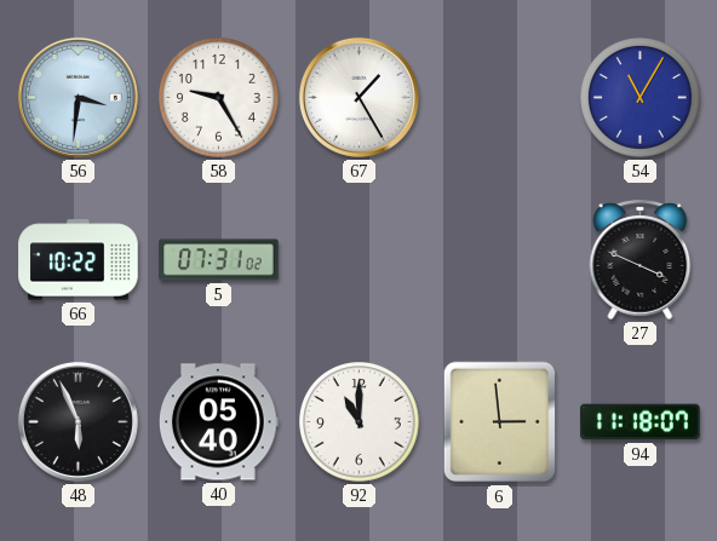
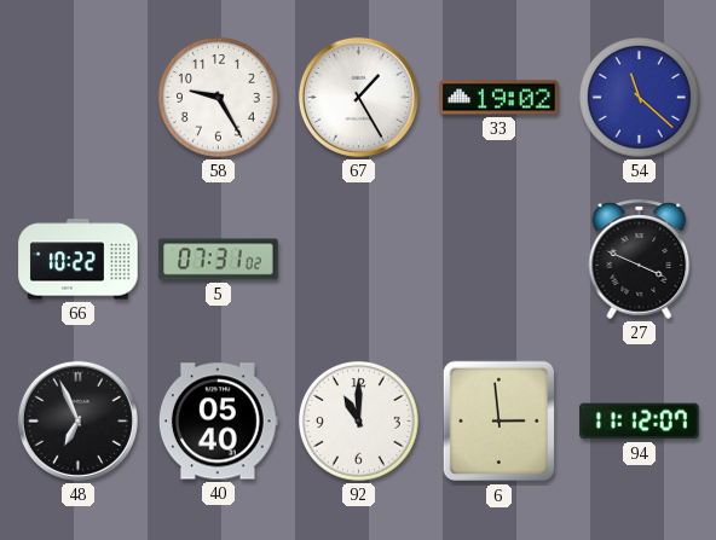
56: 3:31 -> none (78, 97)
33: none -> 19:02 (500, 98)
54: 11:05 -> 11:22 (640, 98)
48: 5:56 -> 6:56 (77, 420)
94: 11:18 -> 11:12 (640, 422)
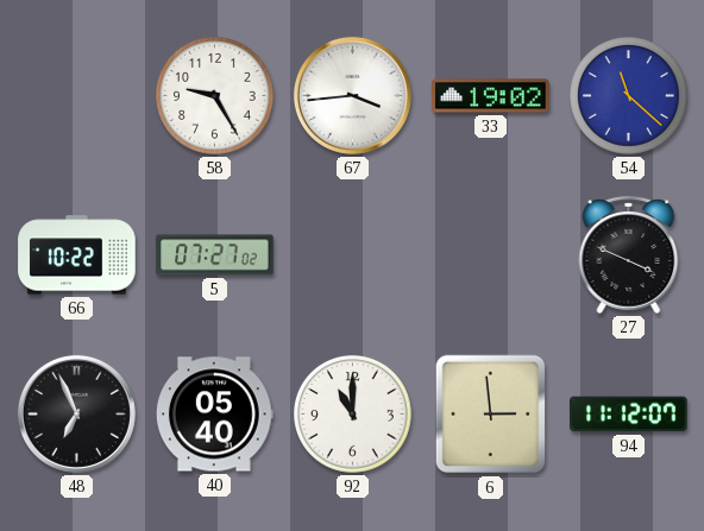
67: 1:25 -> 3:44 (352, 95)
5: 07:31 -> 07:27 (215, 255)
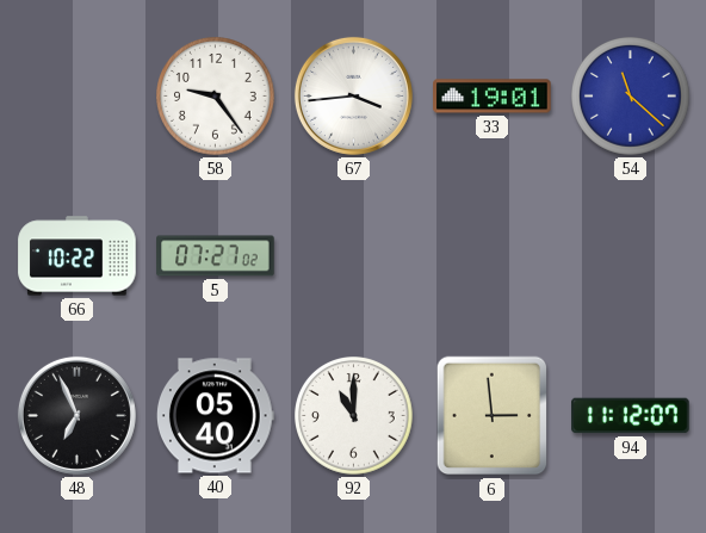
58: 9:25 -> 9:24 (216, 97)
33: 19:02 -> 19:01 (493, 97)
27: 3:49 -> none (629, 254)
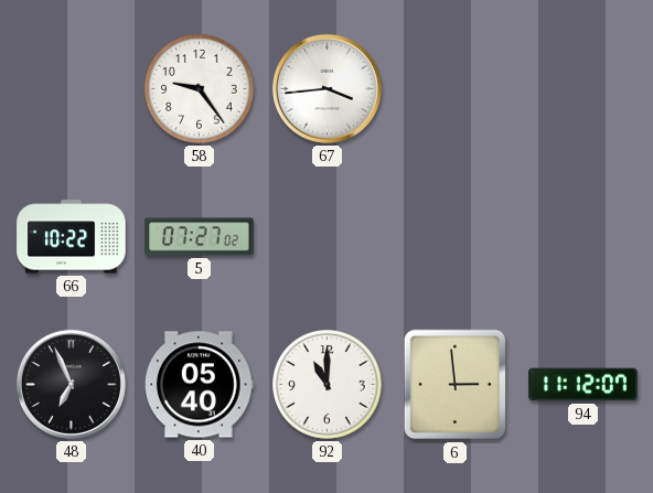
33: 19:01 -> none (493, 97)
54: 11:22 -> none (631, 97)
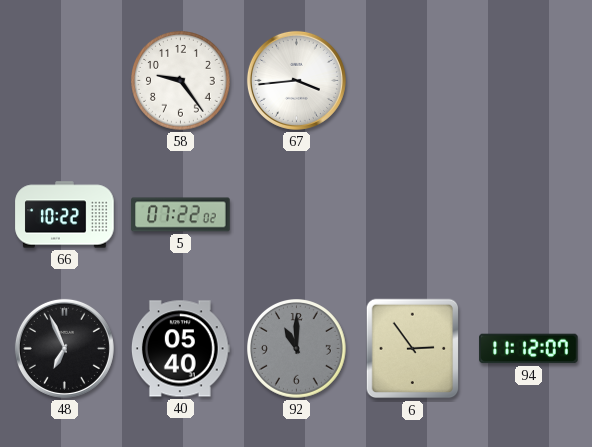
5: 07:27 -> 07:22 (181, 215)
92 dial: white -> grey (297, 349)
6: 2:59 -> 2:54 (413, 349)
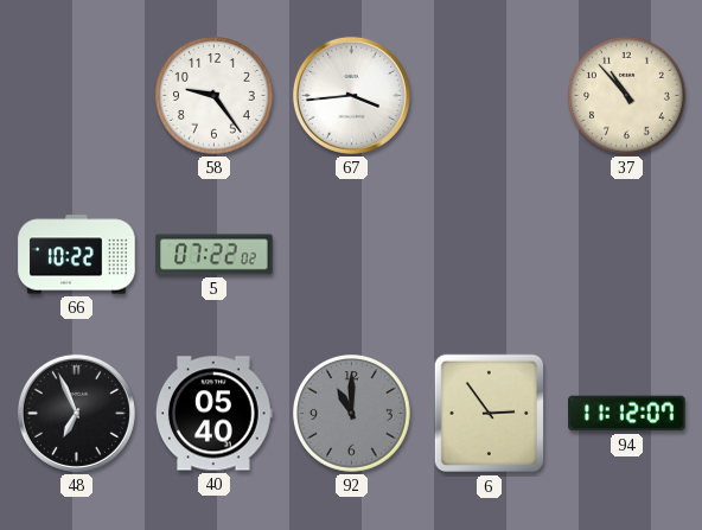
37: none -> 10:53 (627, 96)
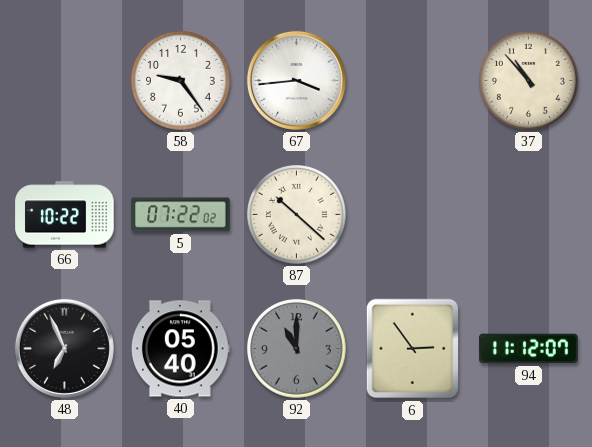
87: none -> 10:22 (297, 215)
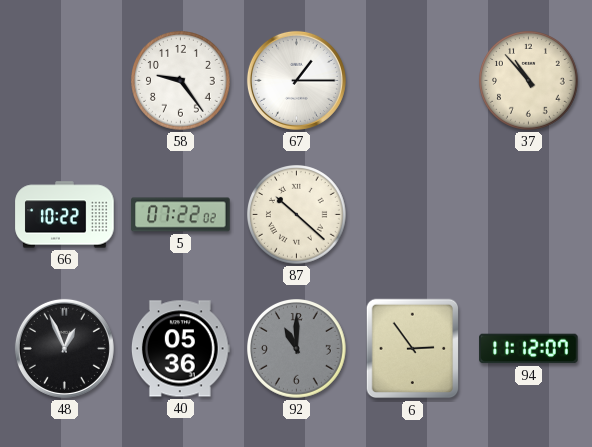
67: 3:44 -> 1:15 (296, 80)
48: 6:56 -> 12:56 (64, 348)
40: 05:40 -> 05:36 (181, 349)
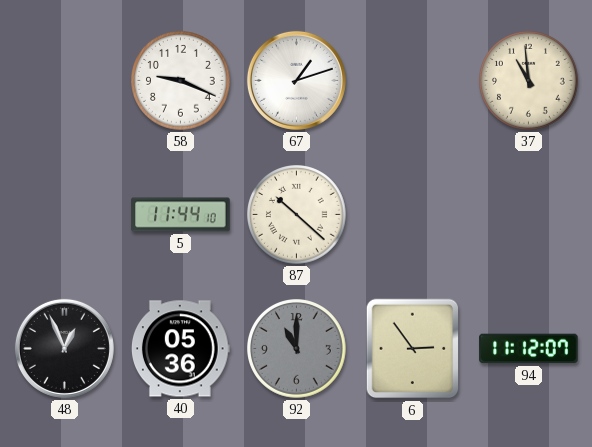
58: 9:24 -> 9:19 (181, 81)
67: 1:15 -> 1:12 (296, 80)
37: 10:53 -> 10:59 (529, 81)
66: 10:22 -> none (65, 215)
5: 07:22 -> 11:44 (181, 215)
